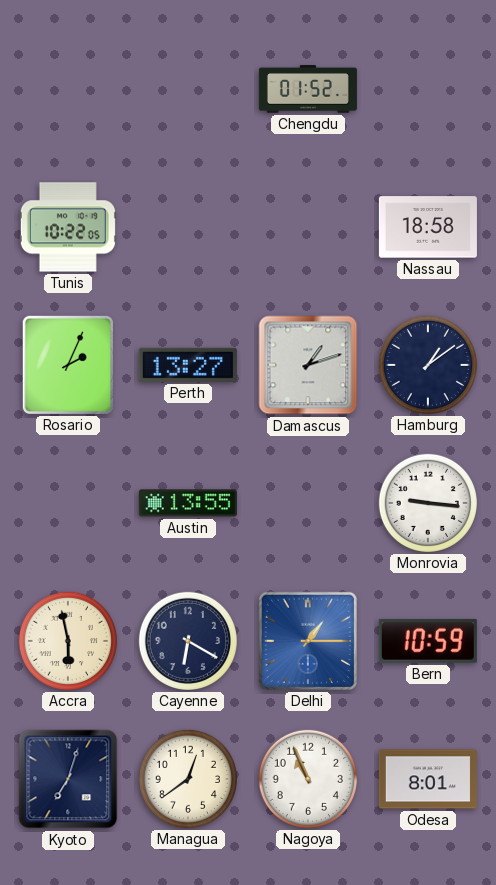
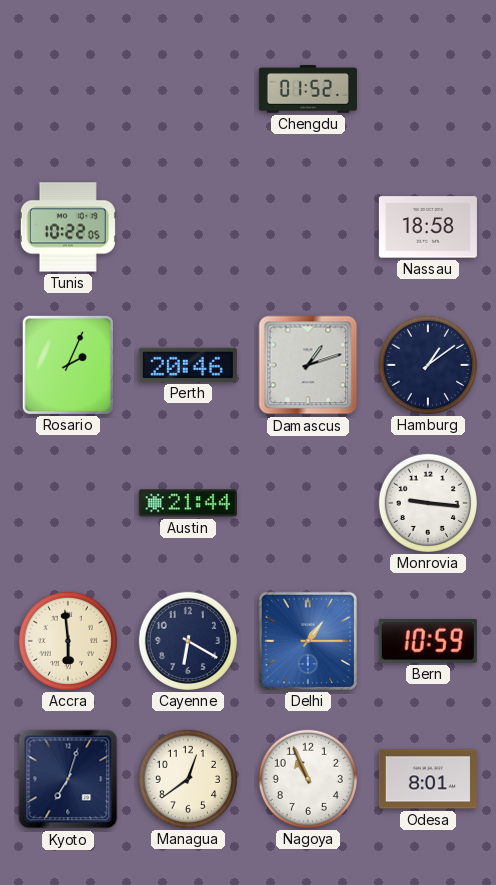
Perth: 13:27 -> 20:46 (188, 365)
Austin: 13:55 -> 21:44 (188, 503)
Accra: 5:58 -> 5:59 (68, 641)
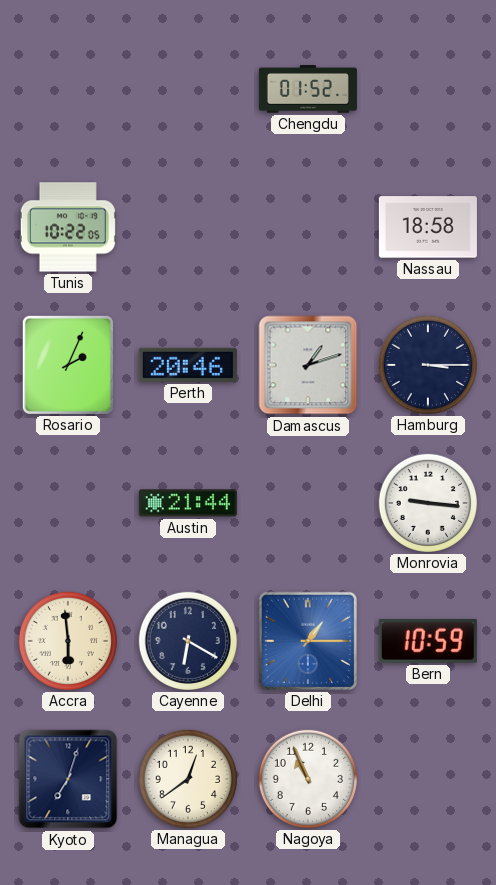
Hamburg: 1:09 -> 3:15 (428, 365)
Odesa: 8:01 -> none (428, 779)
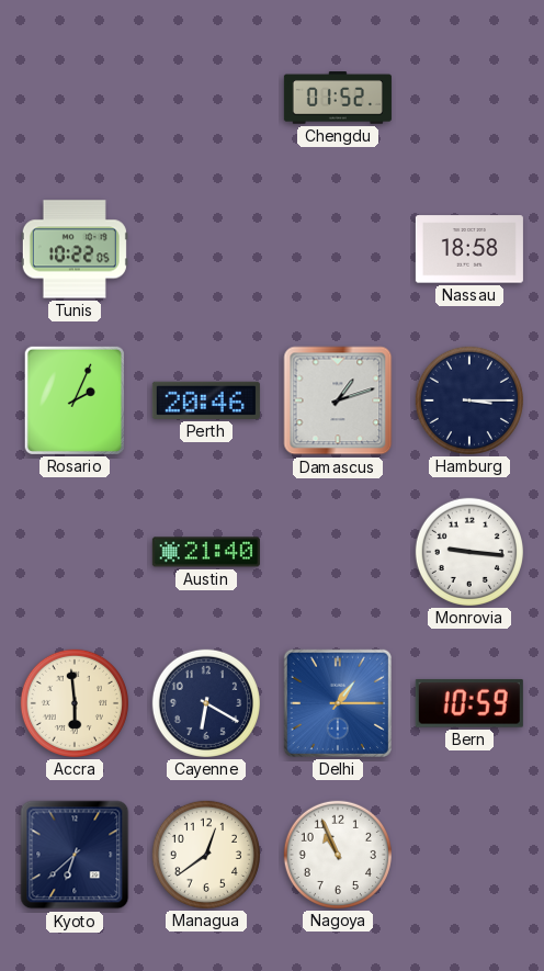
Austin: 21:44 -> 21:40 (206, 552)
Kyoto: 7:03 -> 6:38 (75, 855)
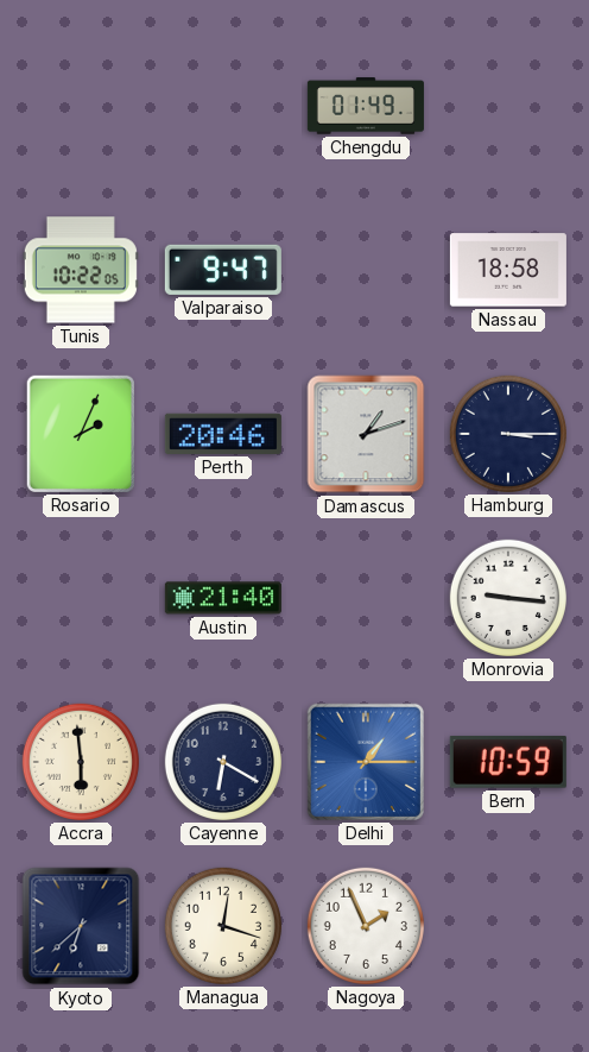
Chengdu: 01:52 -> 01:49 (366, 106)
Valparaiso: none -> 9:47 (223, 270)
Managua: 12:39 -> 12:18 (223, 926)
Nagoya: 10:56 -> 1:56 (366, 926)
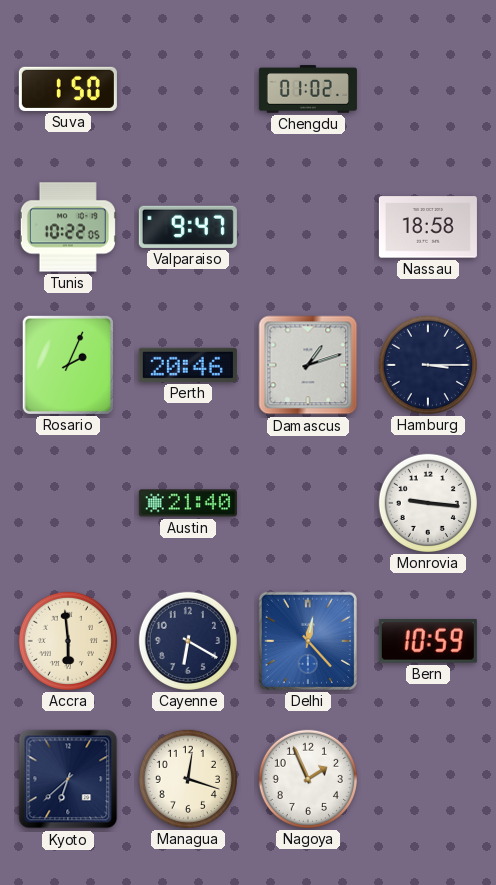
Suva: none -> 1:50 (68, 89)
Chengdu: 01:49 -> 01:02 (308, 89)
Delhi: 1:15 -> 12:23 (308, 641)
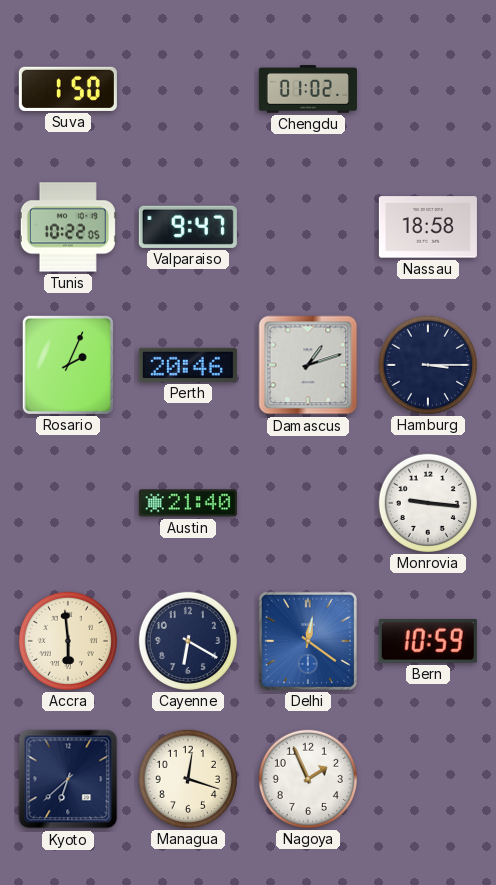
Delhi: 12:23 -> 12:21 (308, 641)
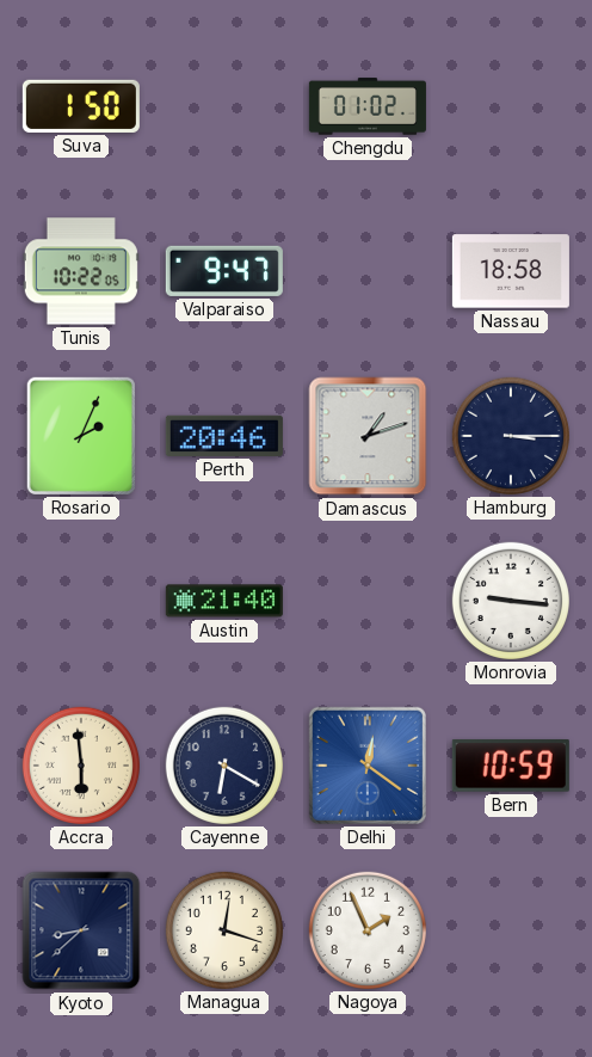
Kyoto: 6:38 -> 8:38 (81, 930)
